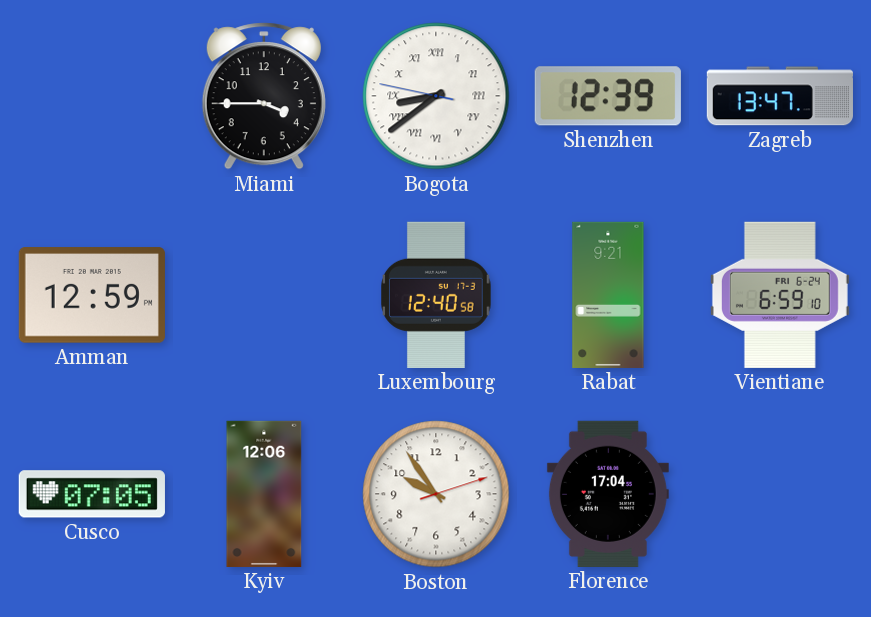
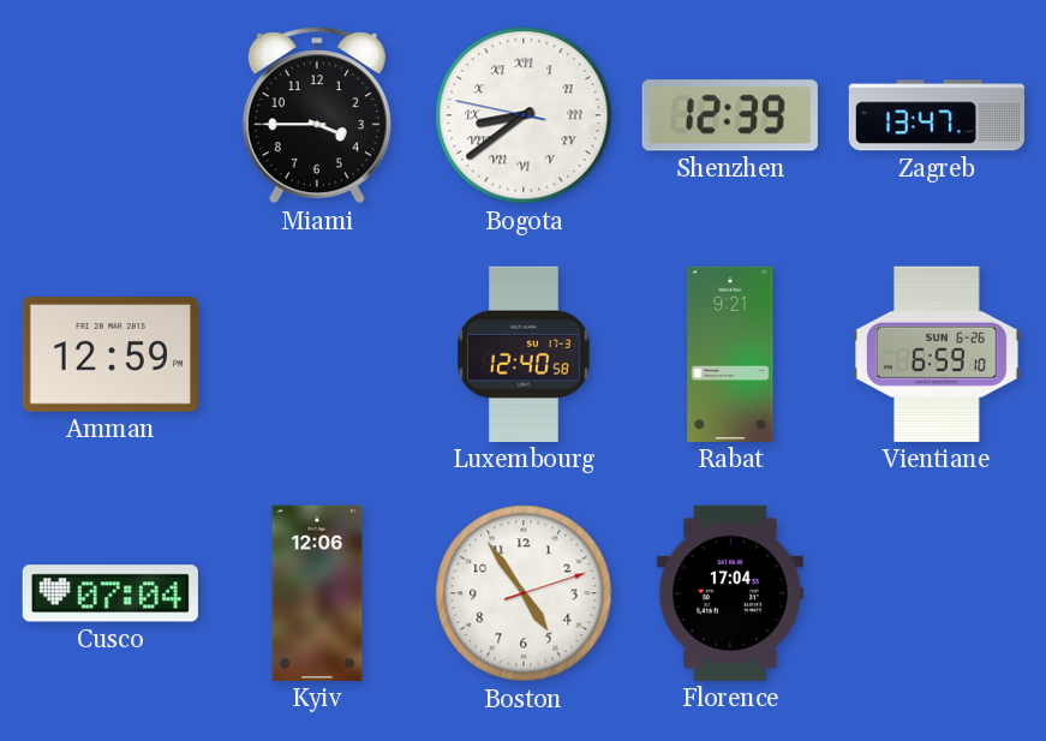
Vientiane date: FRI 6-24 -> SUN 6-26 (937, 354)
Cusco: 07:05 -> 07:04 (110, 593)
Boston: 9:54 -> 4:54 (524, 593)
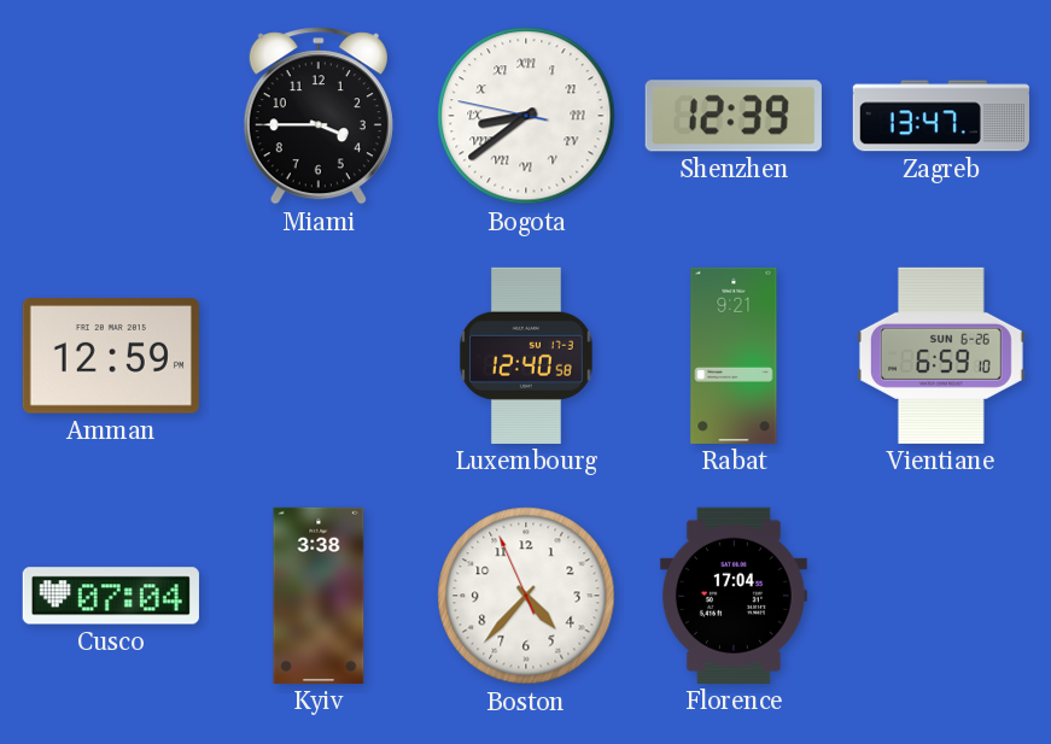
Kyiv: 12:06 -> 3:38 (319, 596)
Boston: 4:54 -> 4:36 (526, 596)
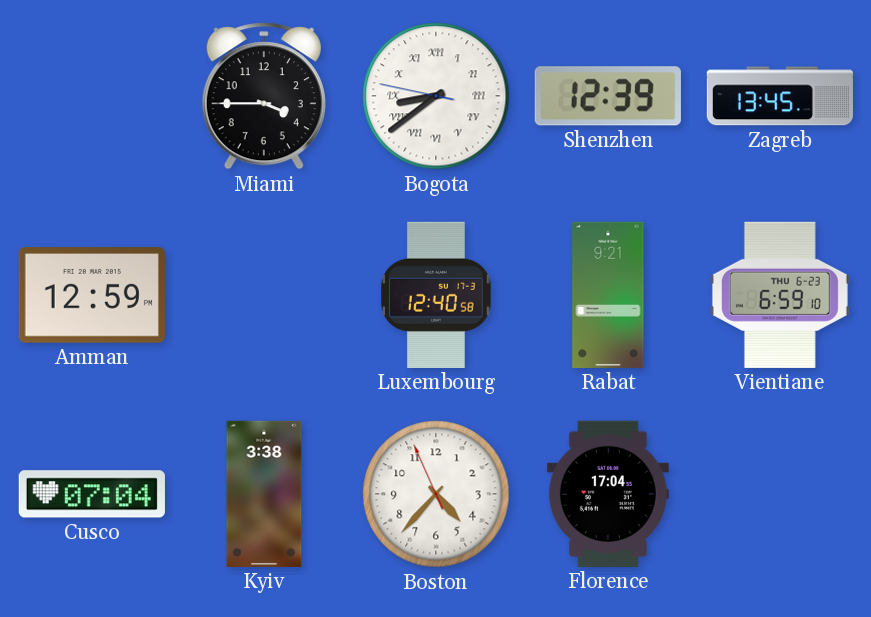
Zagreb: 13:47 -> 13:45 (780, 96)
Vientiane date: SUN 6-26 -> THU 6-23 (780, 295)
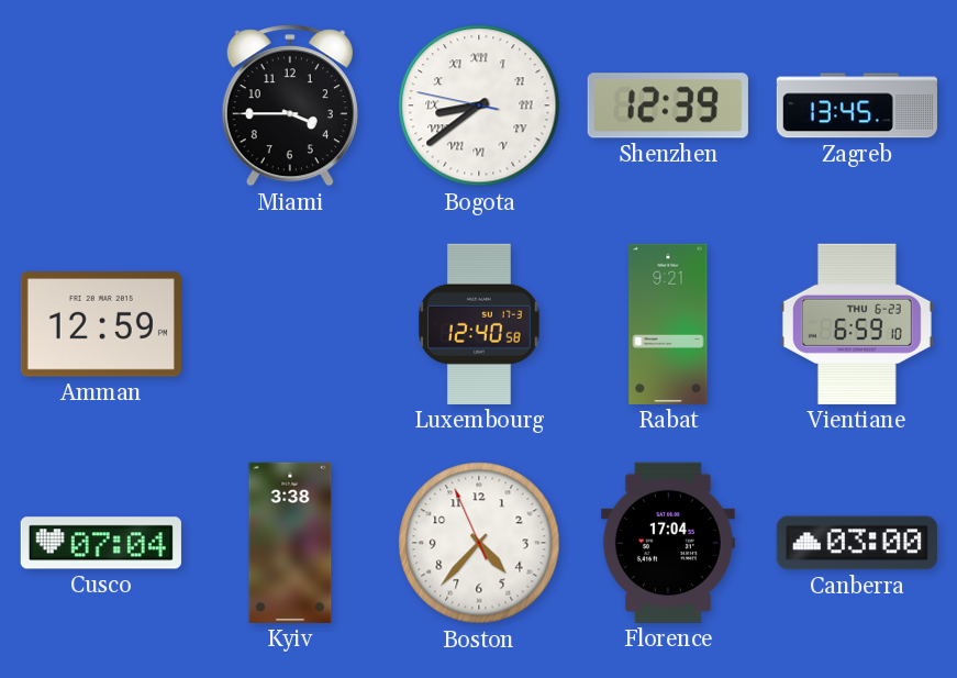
Canberra: none -> 03:00 (857, 543)
